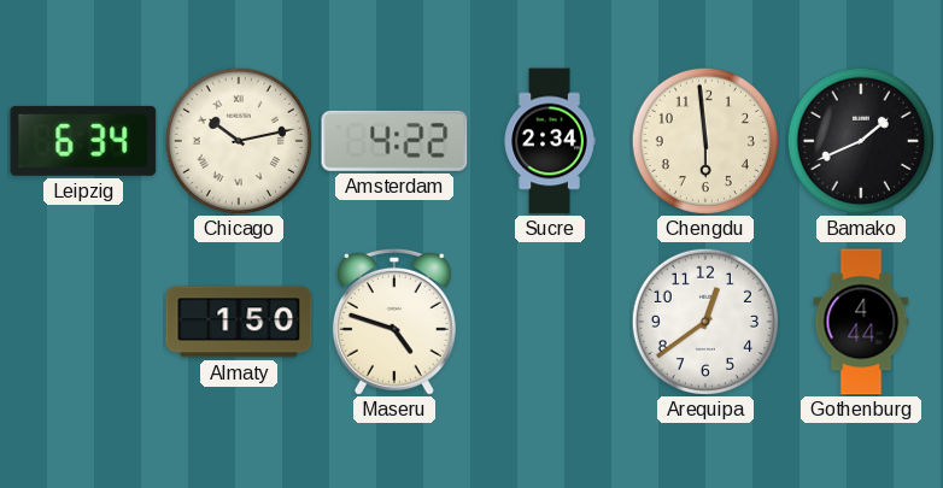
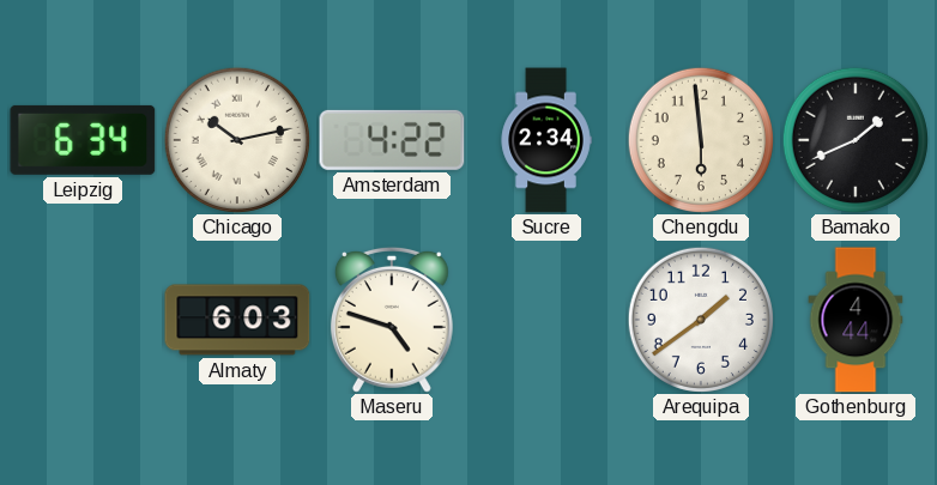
Almaty: 1:50 -> 6:03 (237, 320)
Arequipa: 12:39 -> 1:39 (700, 319)
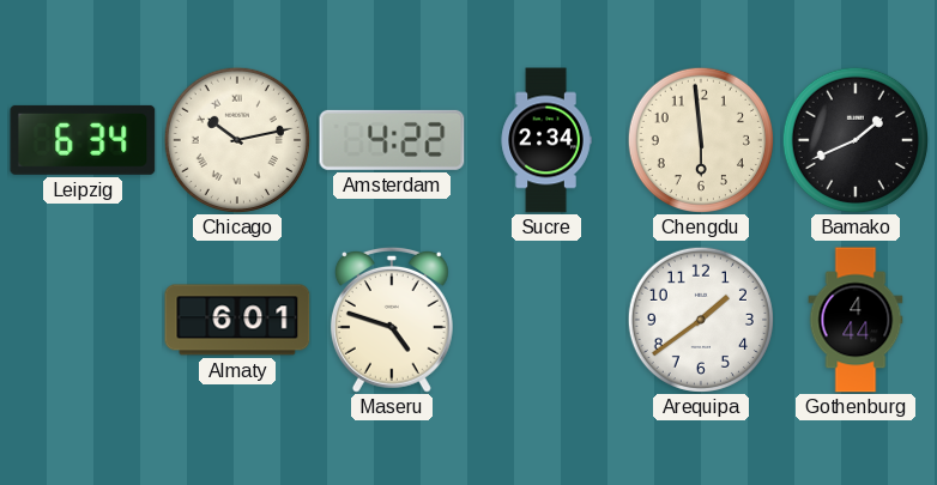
Almaty: 6:03 -> 6:01 (237, 320)
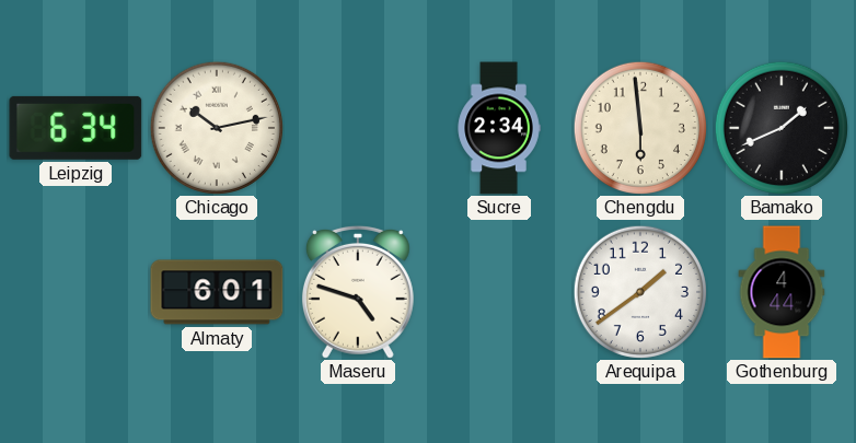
Amsterdam: 4:22 -> none (392, 140)
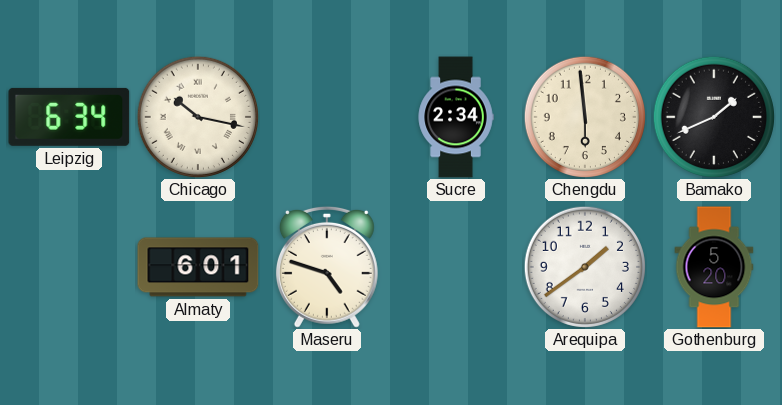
Chicago: 10:13 -> 10:17 (197, 116)
Gothenburg: 4:44 -> 5:20 (714, 267)
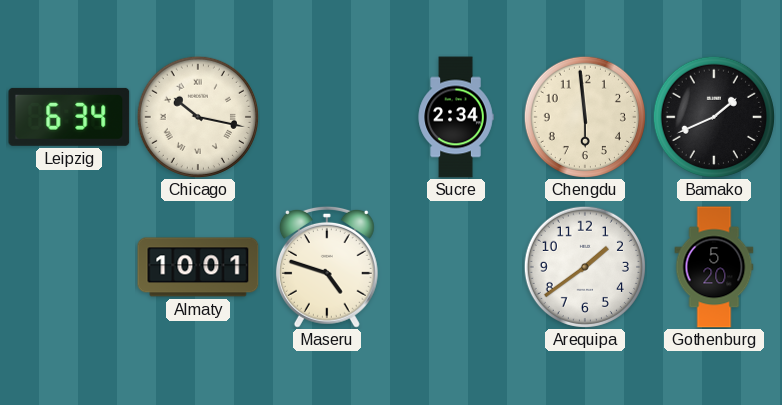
Almaty: 6:01 -> 10:01 (198, 267)
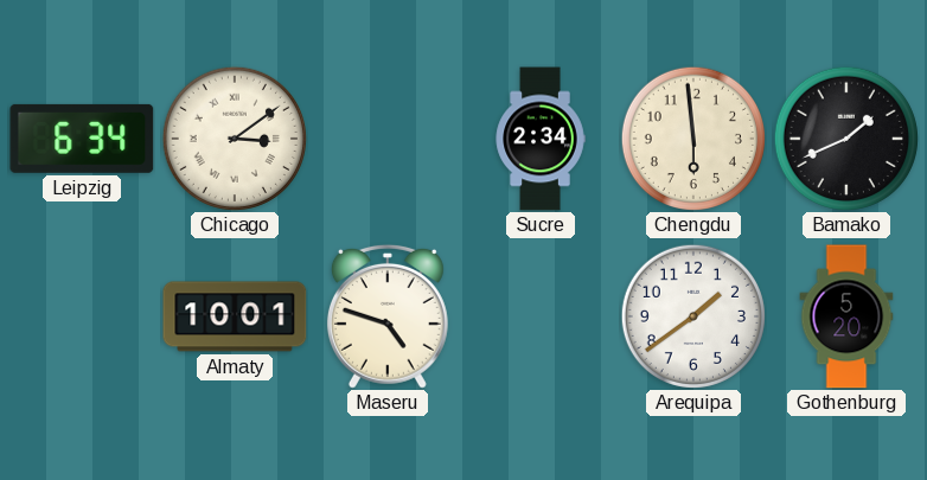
Chicago: 10:17 -> 3:09 (234, 137)
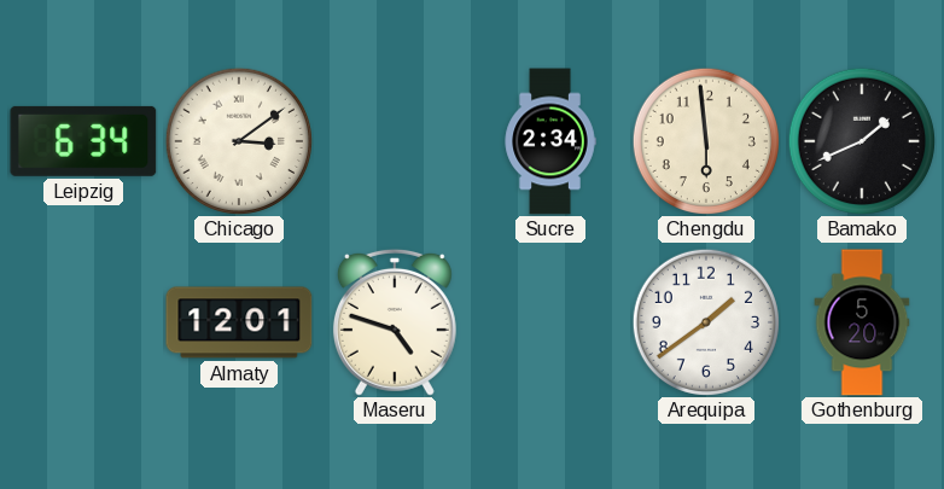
Almaty: 10:01 -> 12:01 (239, 322)
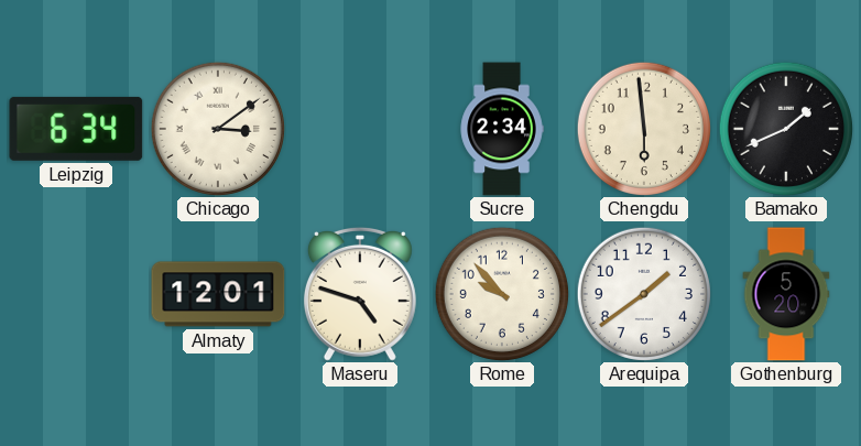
Rome: none -> 9:53 (501, 293)
